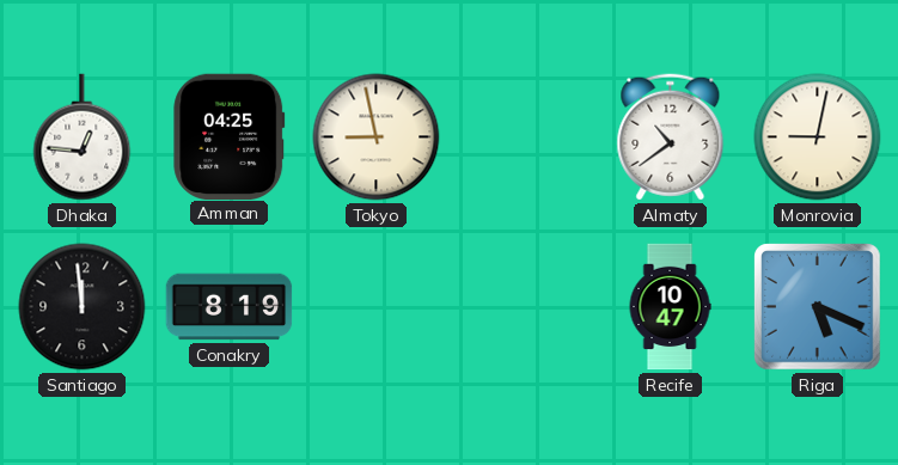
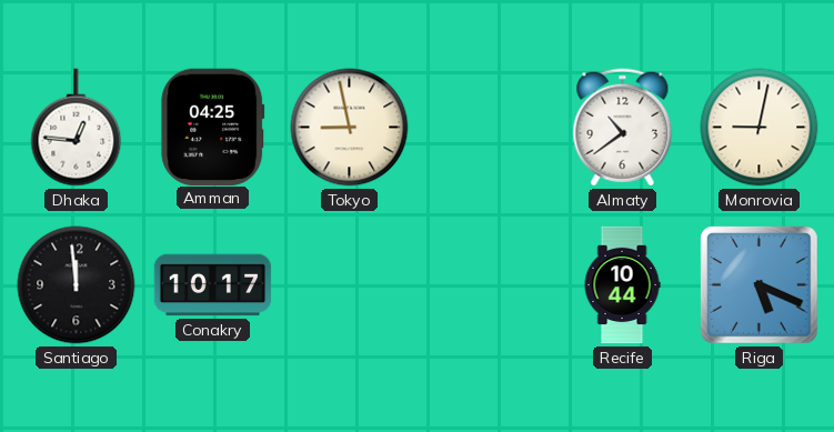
Conakry: 8:19 -> 10:17 (213, 285)
Recife: 10:47 -> 10:44 (622, 285)
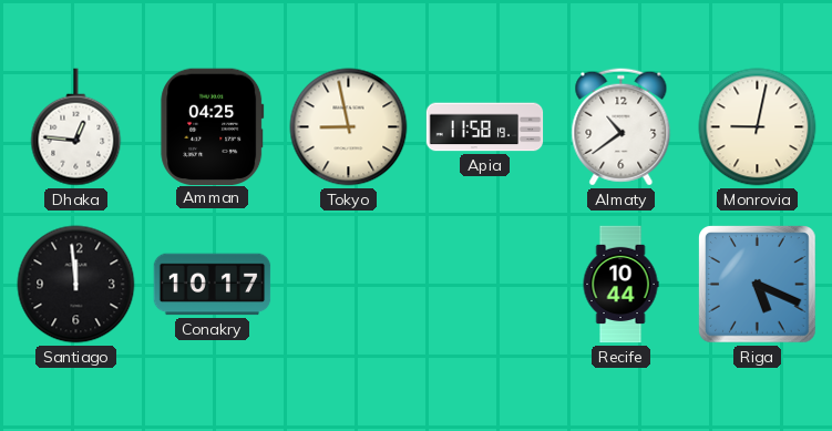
Apia: none -> 11:58 (485, 127)
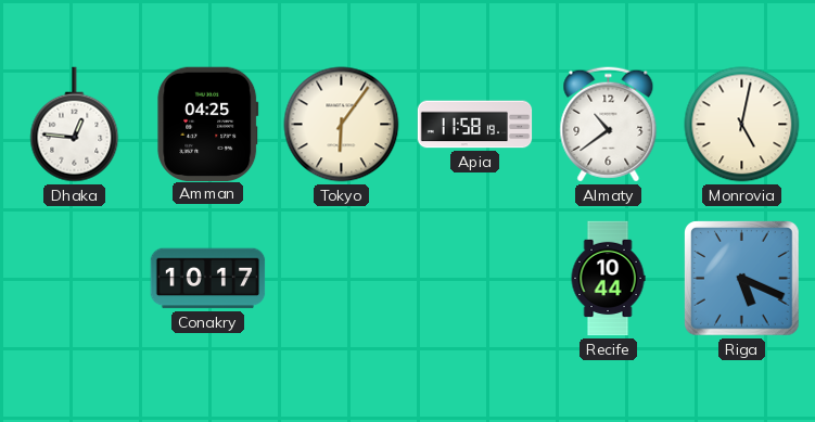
Tokyo: 8:58 -> 6:06 (342, 125)
Monrovia: 9:02 -> 5:02 (742, 125)
Santiago: 11:59 -> none (76, 285)
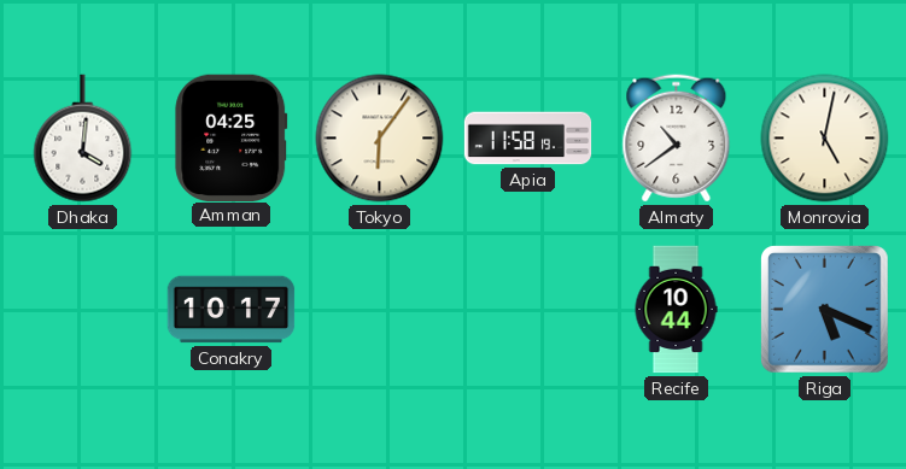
Dhaka: 12:46 -> 4:01 (83, 139)
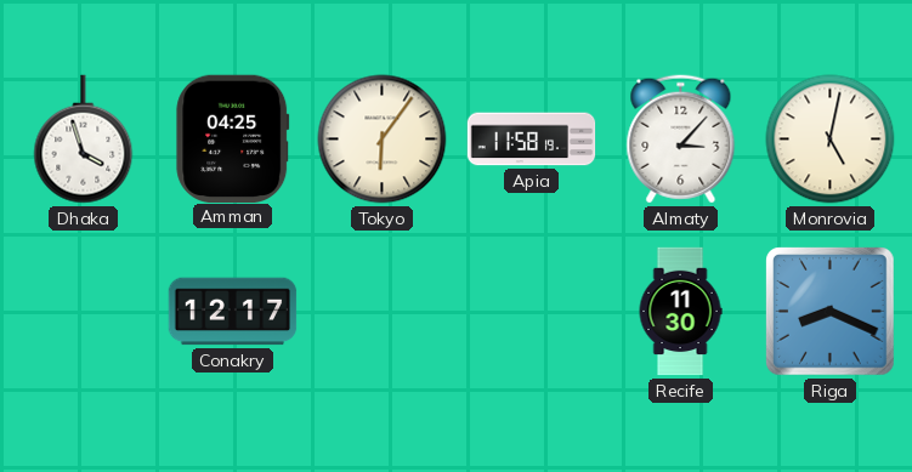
Dhaka: 4:01 -> 3:57 (84, 140)
Almaty: 10:39 -> 3:07 (681, 140)
Conakry: 10:17 -> 12:17 (233, 312)
Recife: 10:44 -> 11:30 (680, 312)
Riga: 5:19 -> 8:19 (831, 312)
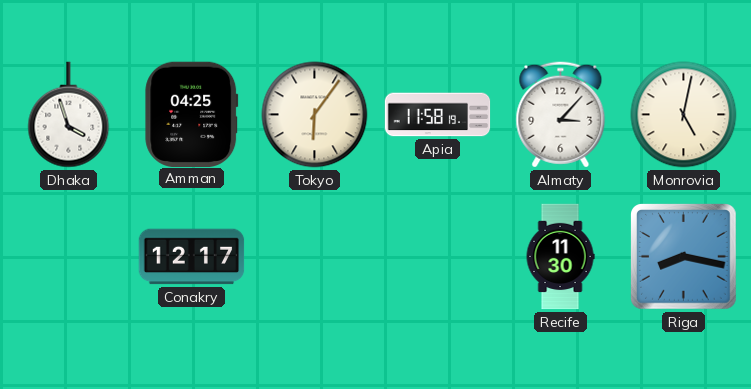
Riga: 8:19 -> 8:17 (684, 257)
